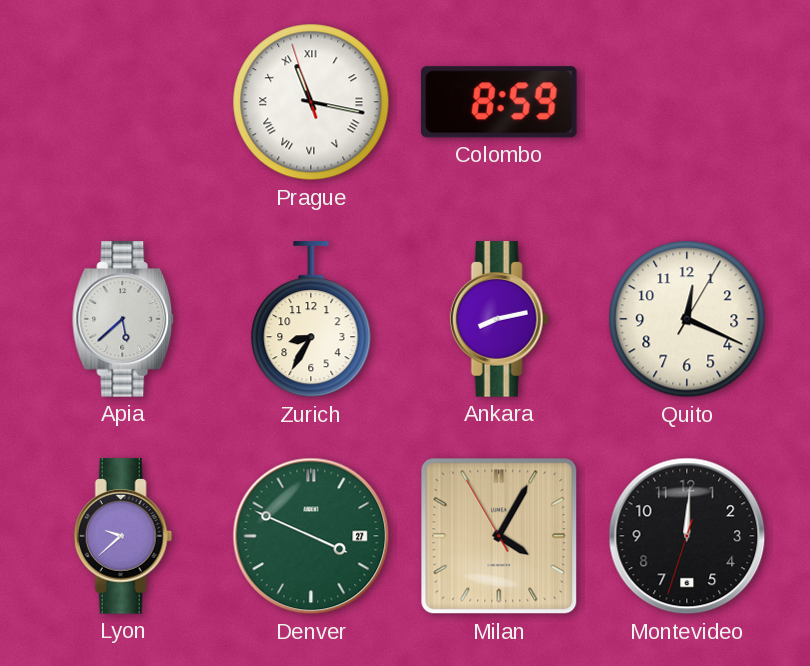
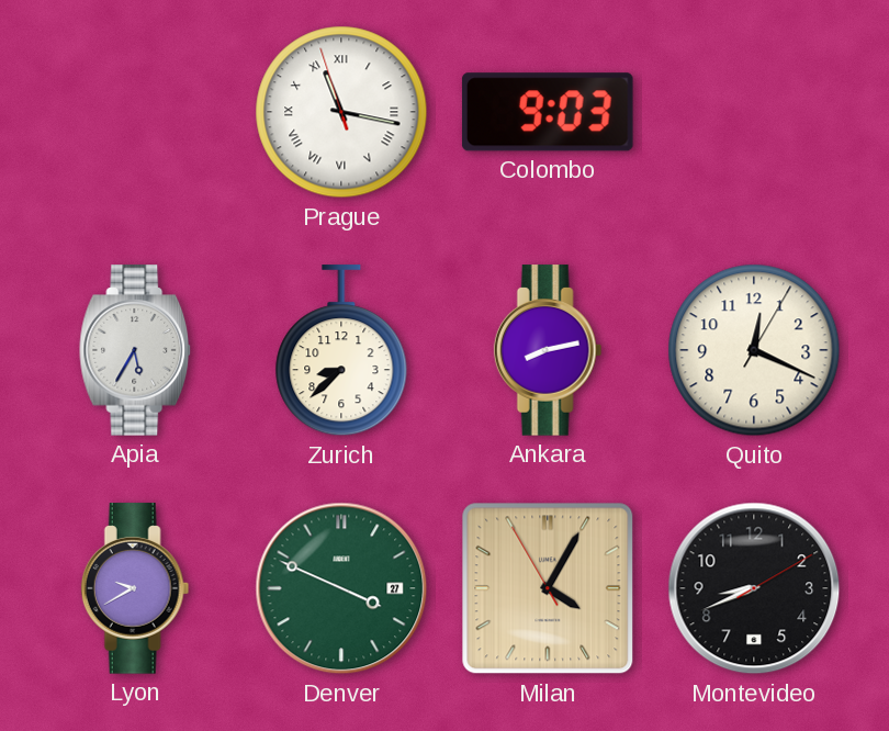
Colombo: 8:59 -> 9:03 (548, 112)
Apia: 5:38 -> 5:35 (136, 350)
Zurich: 8:35 -> 8:38 (341, 351)
Lyon: 9:38 -> 9:40 (135, 588)
Montevideo: 12:00 -> 8:41 (754, 588)
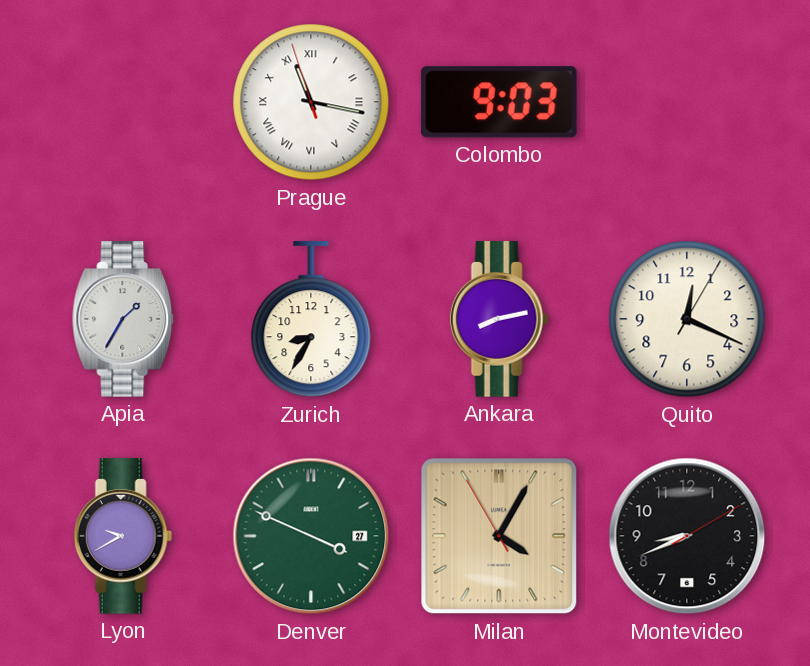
Apia: 5:35 -> 1:35 (124, 319)
Zurich: 8:38 -> 8:35 (311, 320)
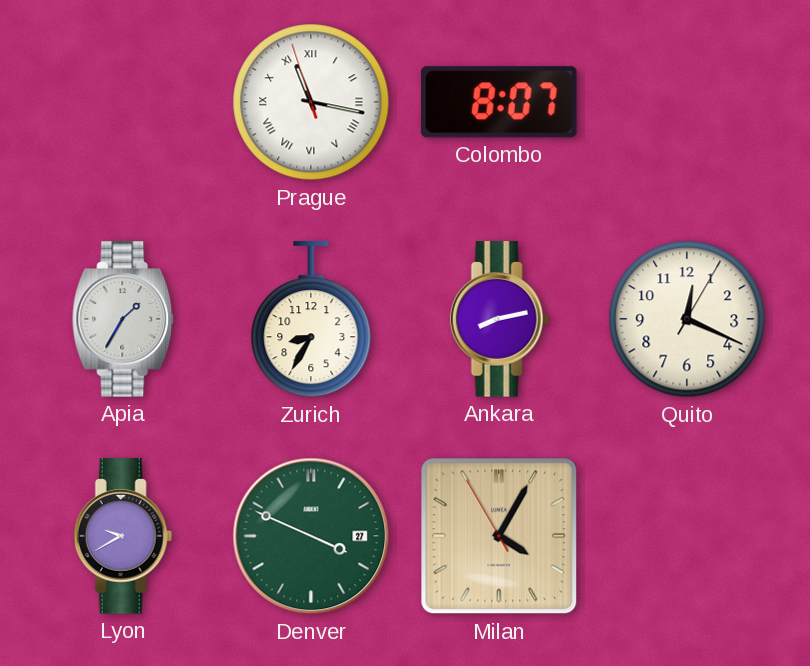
Colombo: 9:03 -> 8:07 (499, 102)
Montevideo: 8:41 -> none (687, 536)
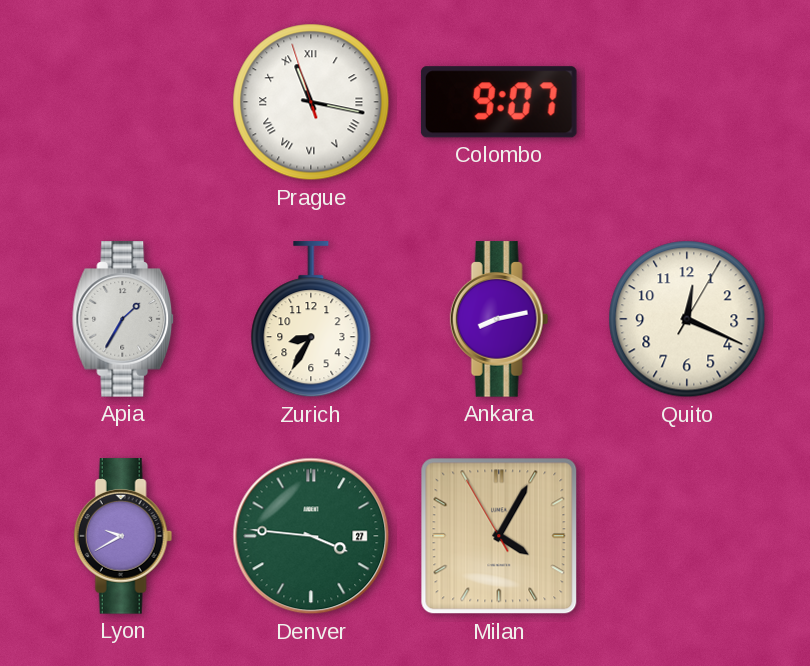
Colombo: 8:07 -> 9:07 (499, 102)
Denver: 3:49 -> 3:46 (311, 536)
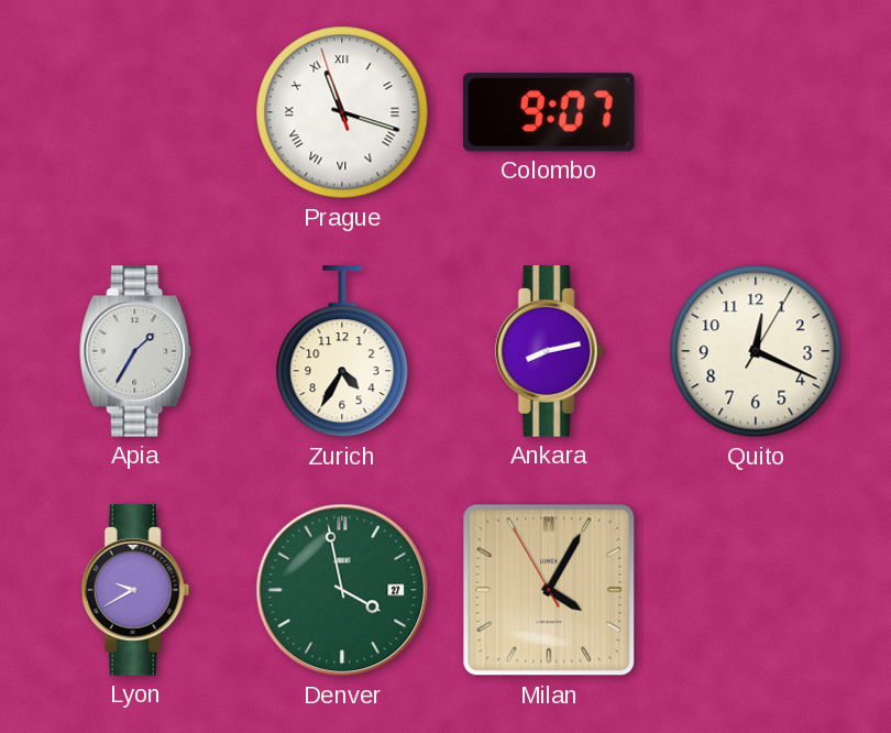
Prague: 11:16 -> 11:17 (342, 112)
Zurich: 8:35 -> 4:35 (342, 352)
Denver: 3:46 -> 3:58 (342, 590)
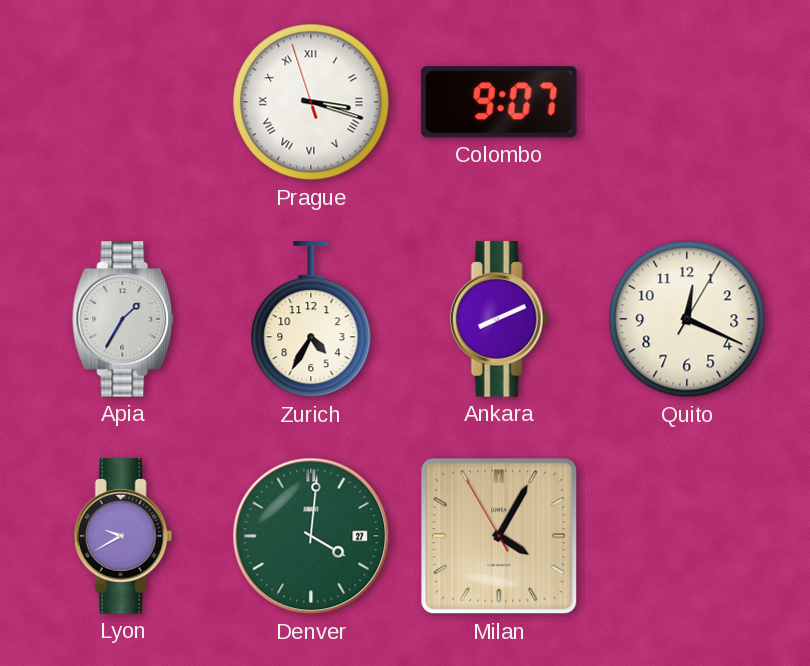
Prague: 11:17 -> 3:17 (311, 102)
Ankara: 8:13 -> 8:11 (499, 319)
Denver: 3:58 -> 4:01 (311, 536)
